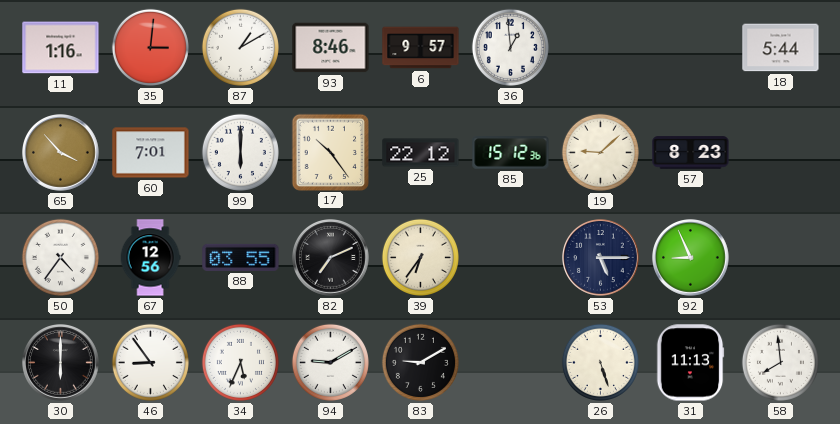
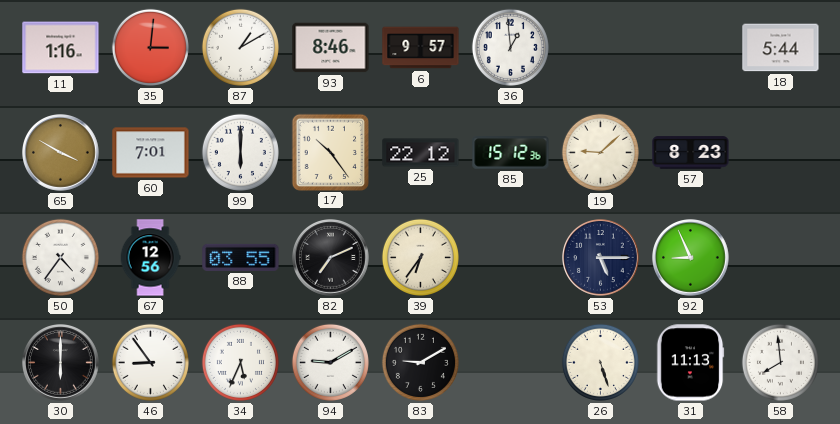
65: 3:53 -> 3:50 (61, 153)
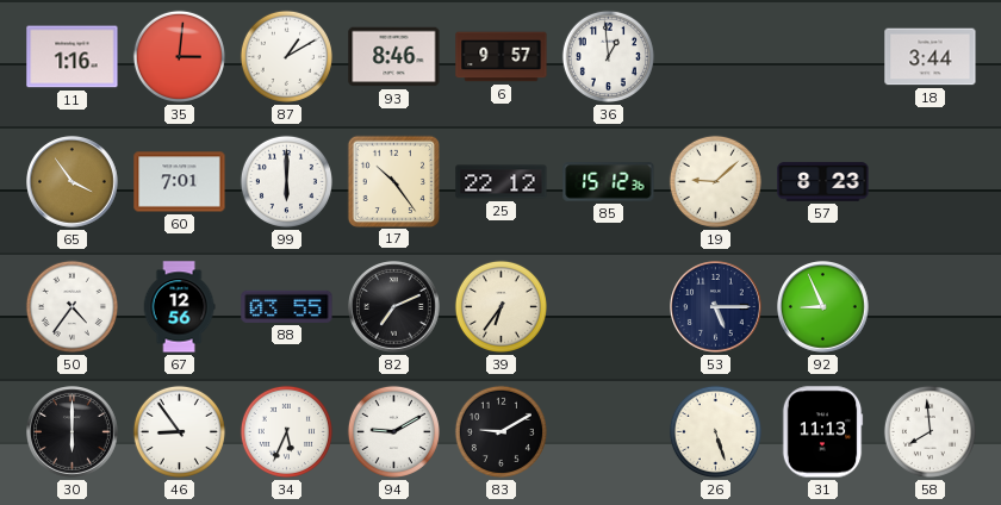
18: 5:44 -> 3:44 (931, 57)
65: 3:50 -> 3:54 (73, 182)
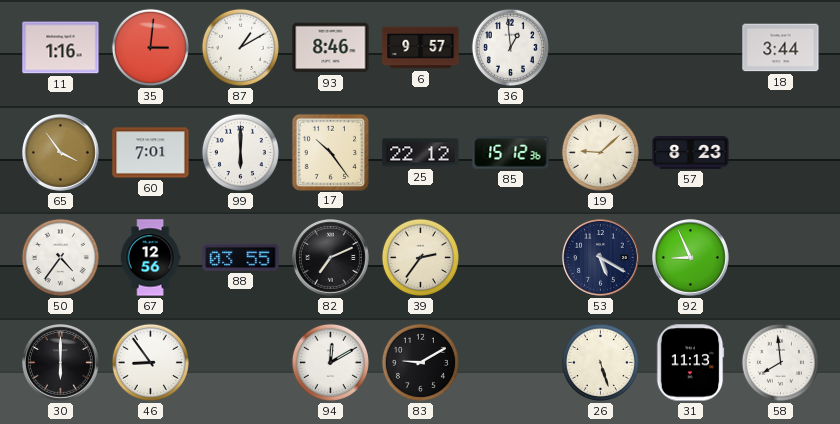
39: 6:36 -> 2:36 (420, 257)
53: 5:15 -> 5:20 (601, 258)
34: 5:34 -> none (286, 431)
94: 9:10 -> 12:10 (330, 362)
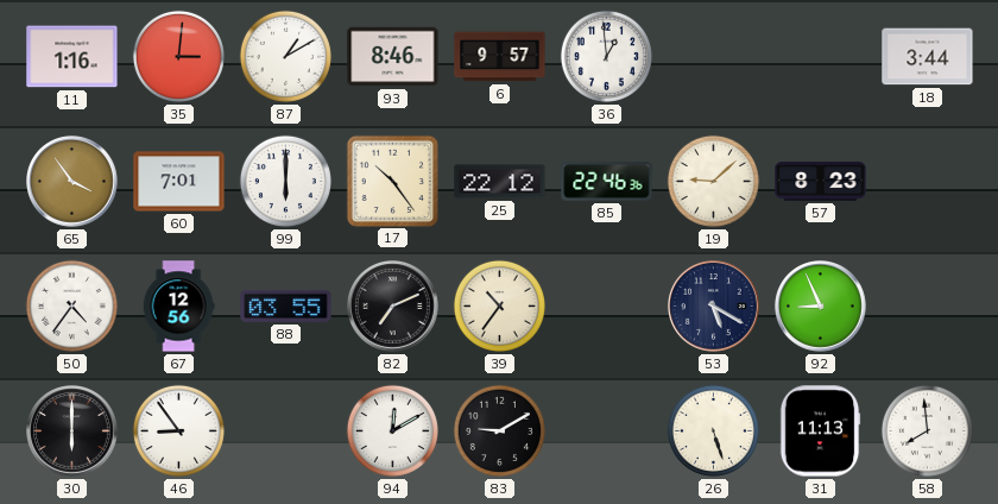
85: 15:12 -> 22:46 (607, 182)
39: 2:36 -> 10:36 (499, 305)
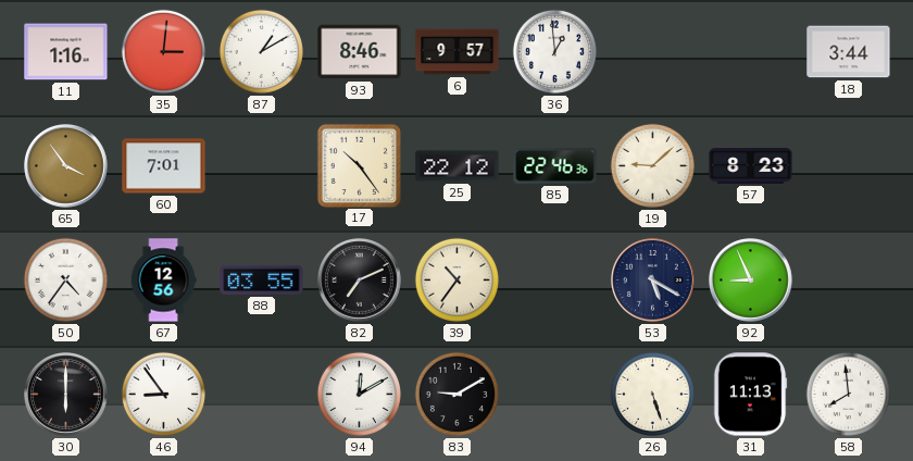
99: 6:00 -> none (285, 181)
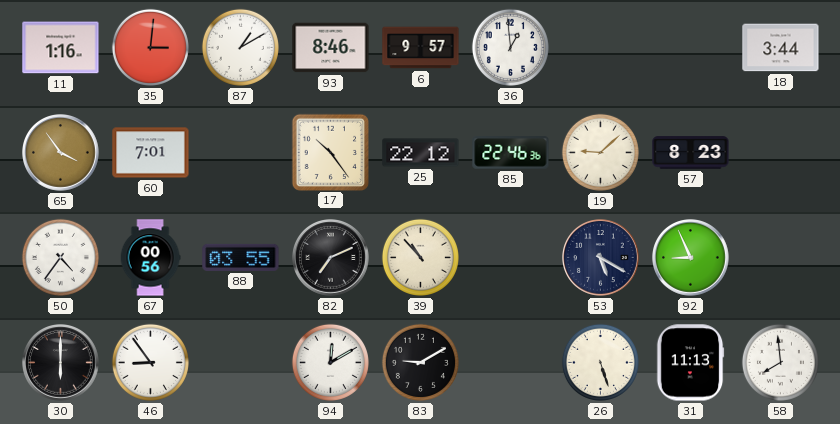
67: 12:56 -> 00:56 (150, 258)
39: 10:36 -> 10:53 (420, 257)
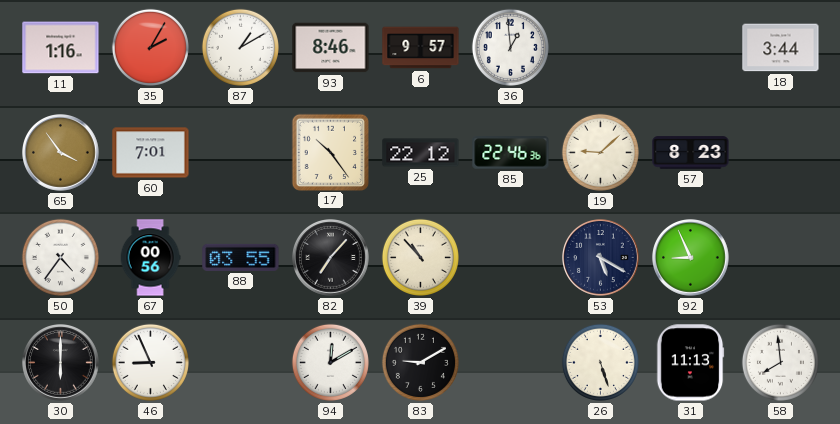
35: 3:01 -> 2:05 (150, 47)
82: 7:11 -> 7:07 (331, 258)
46: 8:54 -> 8:56 (150, 362)
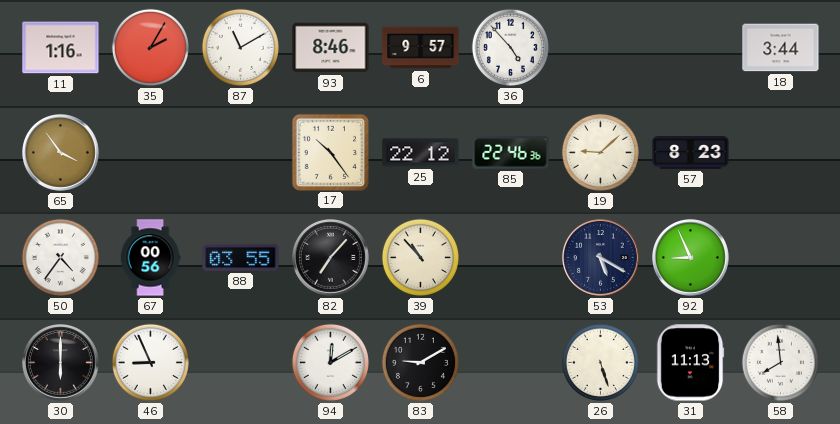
87: 1:10 -> 11:10 (240, 47)
36: 12:59 -> 4:53 (510, 47)
60: 7:01 -> none (151, 153)
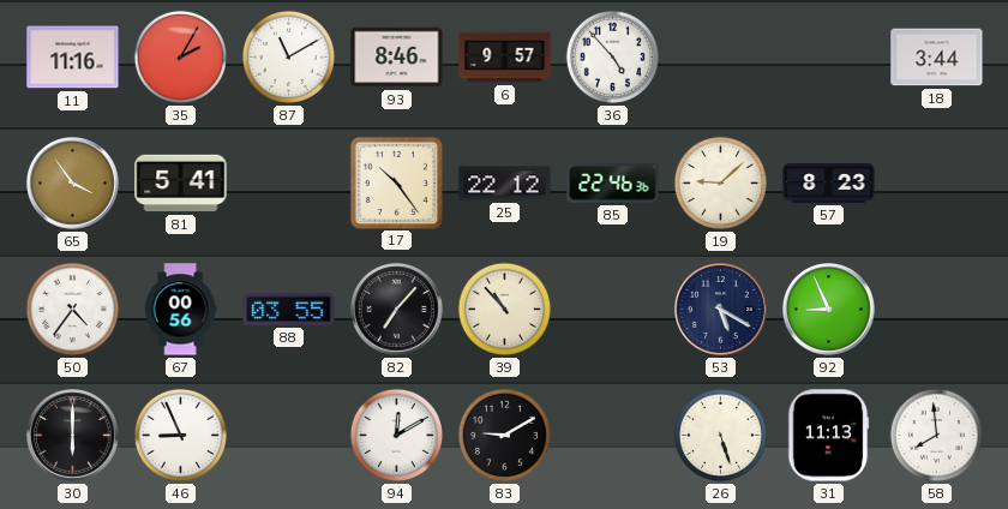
11: 1:16 -> 11:16 (73, 58)
81: none -> 5:41 (181, 184)
